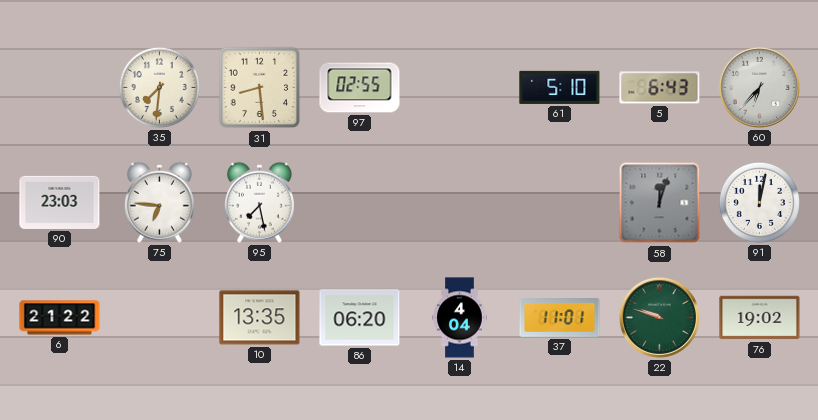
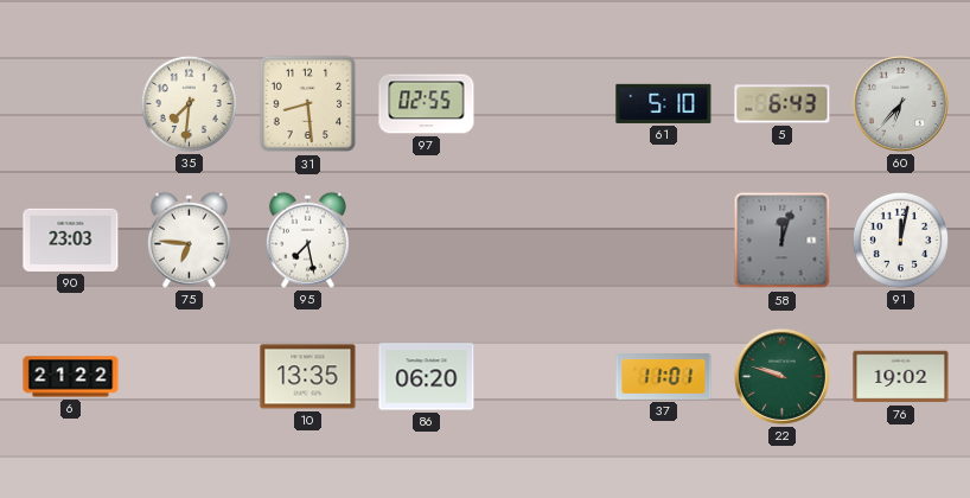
14: 4:04 -> none (460, 318)
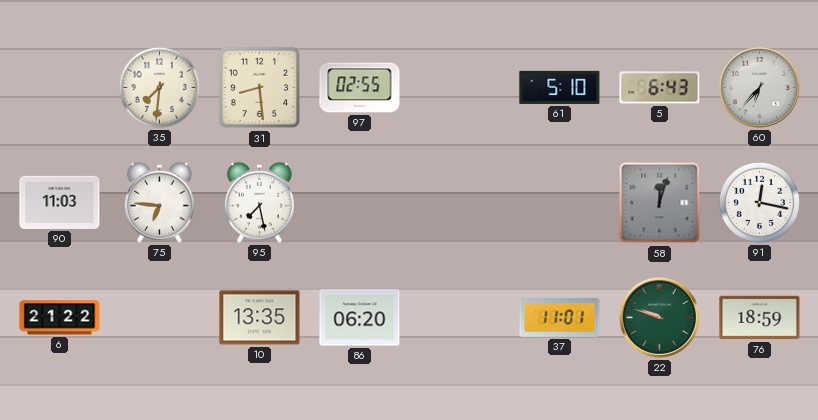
90: 23:03 -> 11:03 (60, 202)
91: 12:02 -> 12:17 (759, 202)
76: 19:02 -> 18:59 (760, 318)
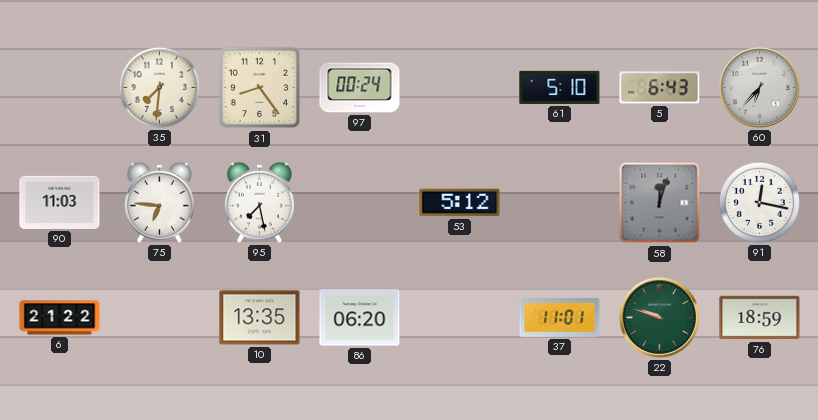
31: 8:29 -> 8:24 (260, 88)
97: 02:55 -> 00:24 (360, 88)
53: none -> 5:12 (460, 203)
